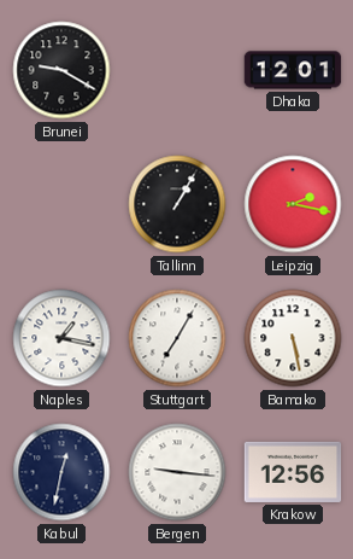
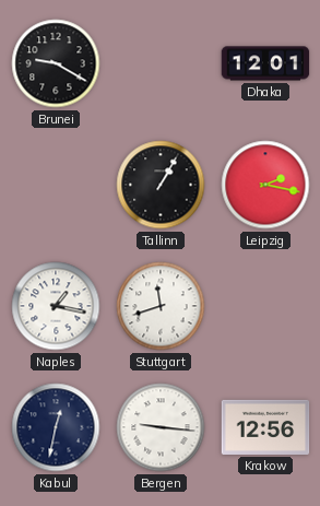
Stuttgart: 7:05 -> 11:42 (161, 306)
Bamako: 5:28 -> none (293, 338)
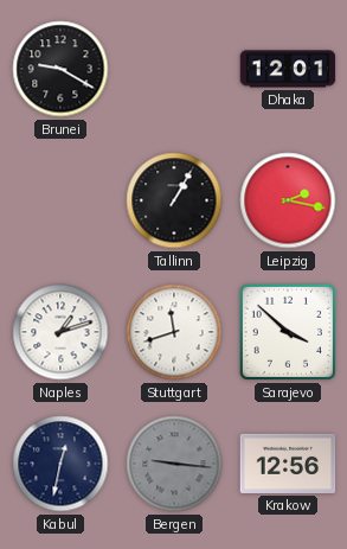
Naples: 1:17 -> 1:12 (60, 332)
Sarajevo: none -> 3:52 (288, 332)
Bergen dial: white -> grey (174, 464)
